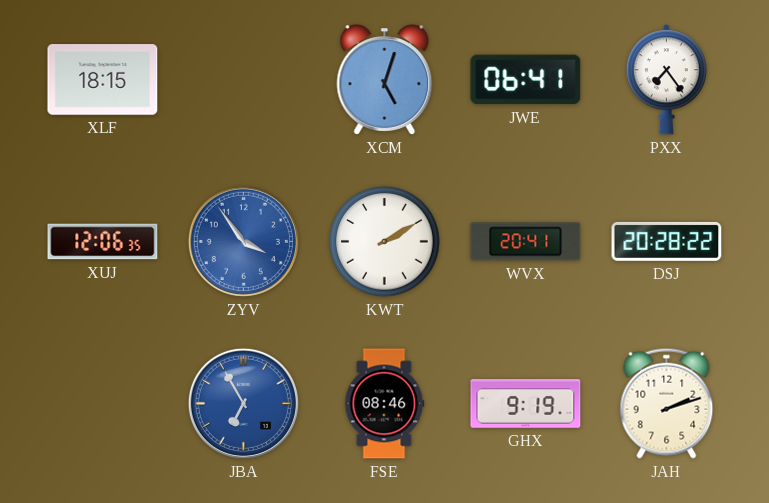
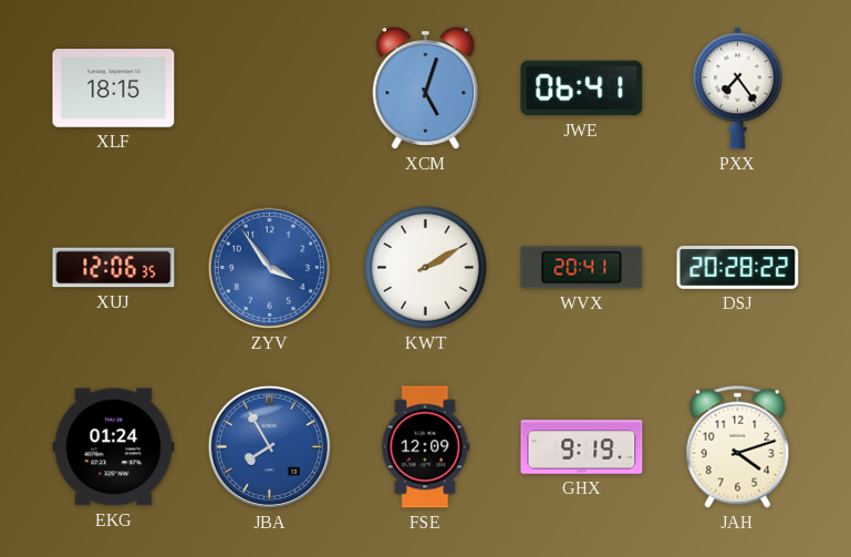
EKG: none -> 01:24 (114, 447)
JBA: 6:55 -> 7:55 (269, 446)
FSE: 08:46 -> 12:09 (425, 447)
JAH: 2:12 -> 4:12 (738, 446)
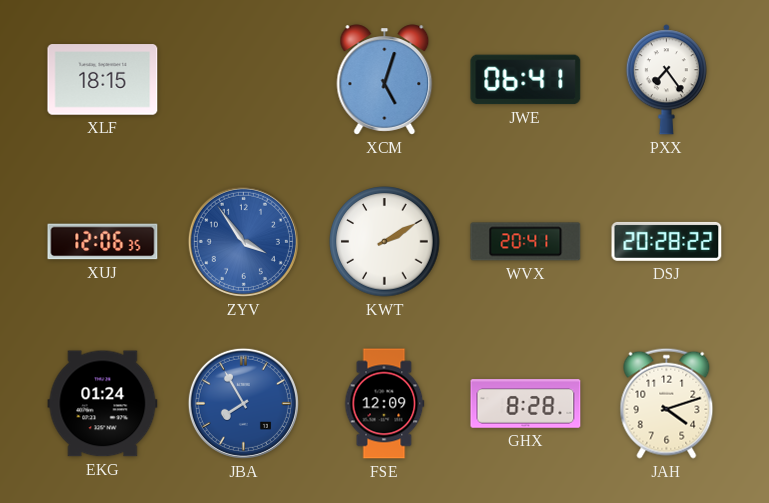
GHX: 9:19 -> 8:28 (526, 404)
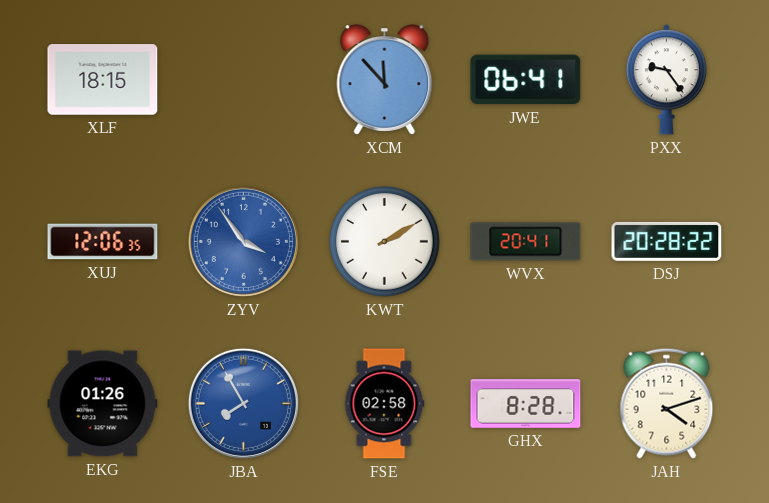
XCM: 5:03 -> 11:53 (385, 80)
PXX: 7:24 -> 9:24 (666, 80)
EKG: 01:24 -> 01:26 (103, 404)
FSE: 12:09 -> 02:58 (384, 404)
